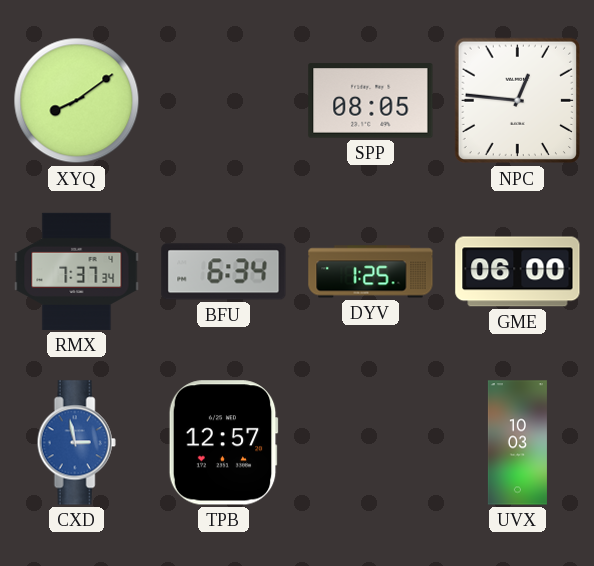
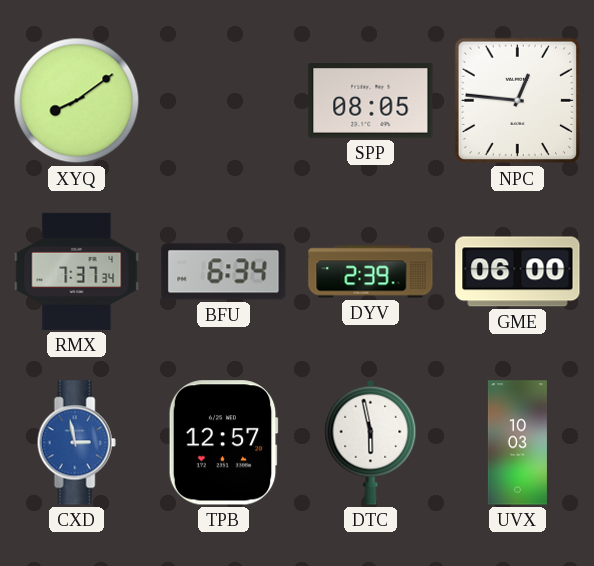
DYV: 1:25 -> 2:39 (371, 272)
DTC: none -> 5:58 (371, 442)
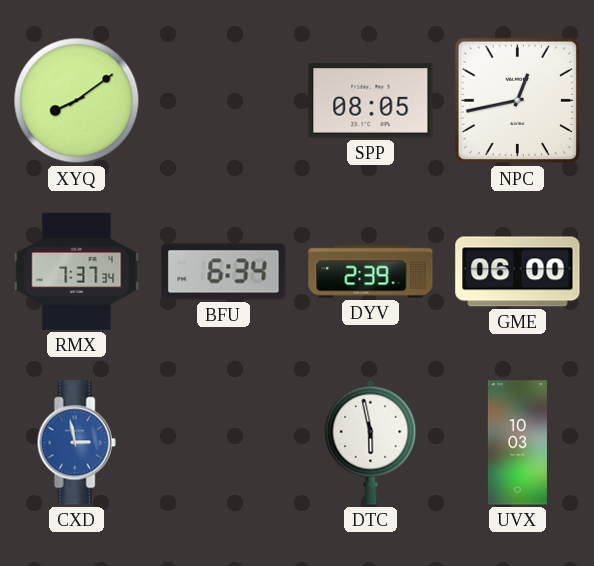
NPC: 12:46 -> 12:43 (518, 101)
TPB: 12:57 -> none (223, 443)
